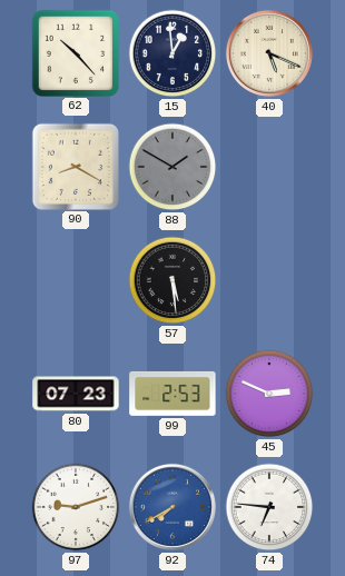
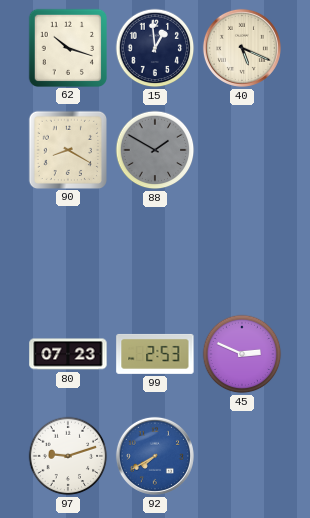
62: 10:23 -> 10:18 (67, 47)
57: 5:29 -> none (172, 280)
74: 6:46 -> none (269, 507)
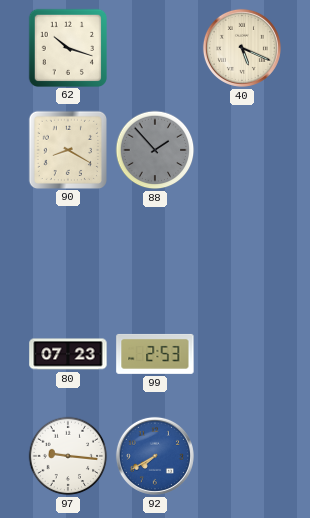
15: 12:59 -> none (155, 48)
88: 1:50 -> 1:53 (155, 150)
45: 2:49 -> none (242, 354)
97: 9:12 -> 9:16 (68, 456)
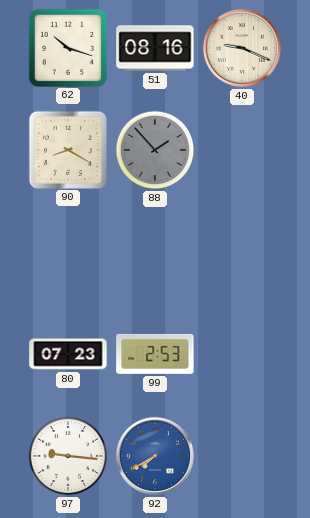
51: none -> 08:16 (155, 48)
40: 5:19 -> 9:19 (242, 48)
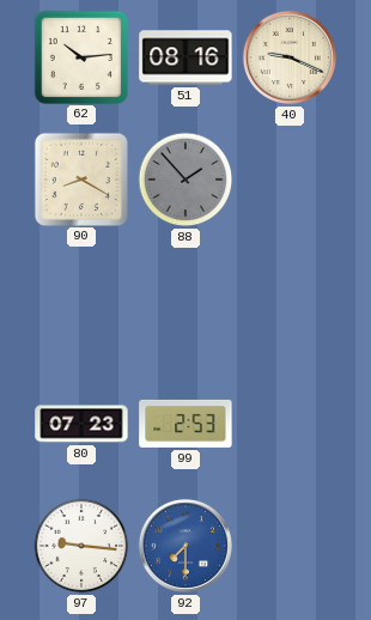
62: 10:18 -> 10:14 (80, 56)
92: 7:40 -> 7:30 (185, 546)
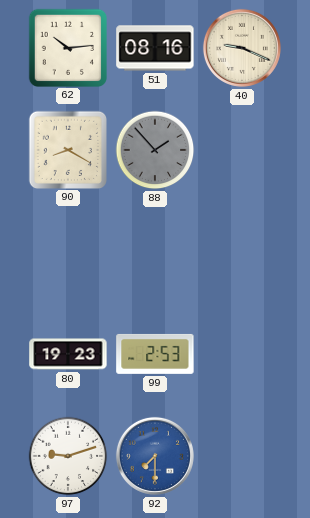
80: 07:23 -> 19:23 (68, 354)
97: 9:16 -> 9:12 (68, 456)
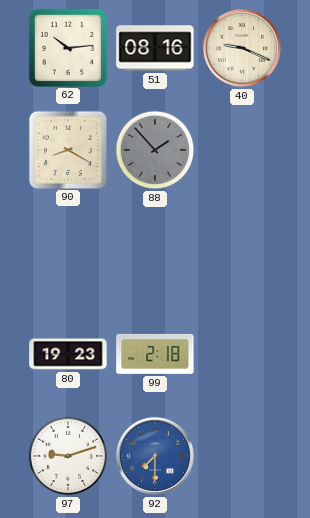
99: 2:53 -> 2:18 (155, 354)
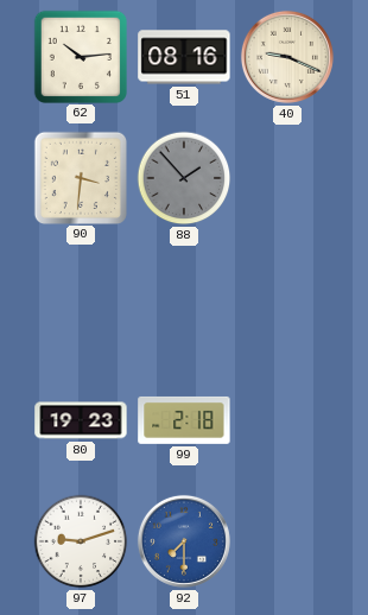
90: 8:20 -> 3:31 (80, 177)
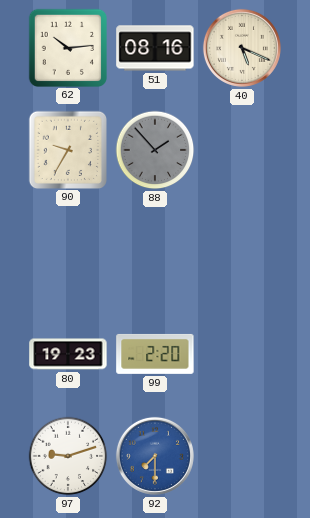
40: 9:19 -> 5:19 (242, 48)
90: 3:31 -> 9:35 (67, 149)
99: 2:18 -> 2:20 (155, 354)
